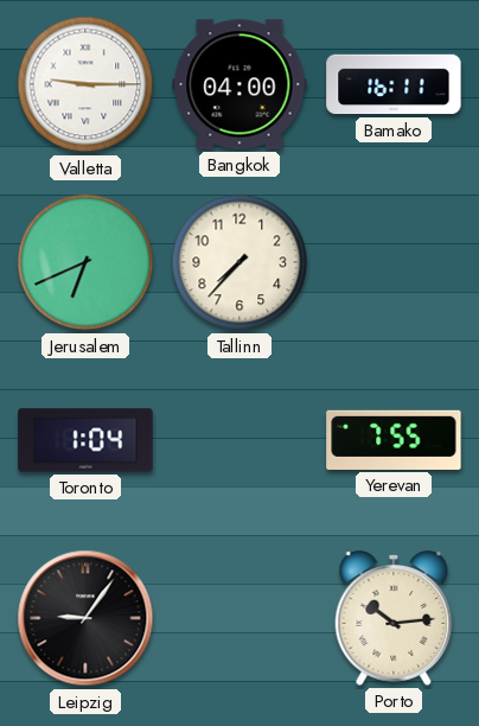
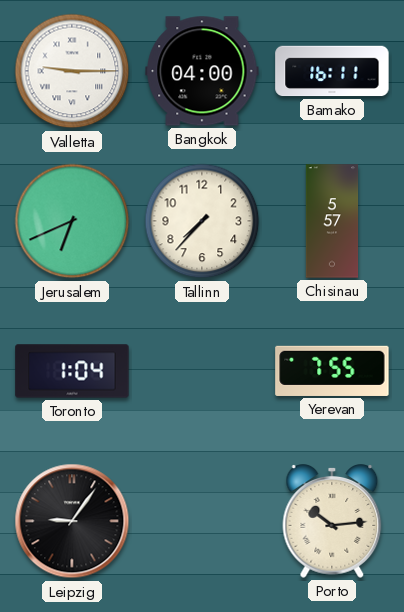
Chisinau: none -> 5:57 (332, 221)
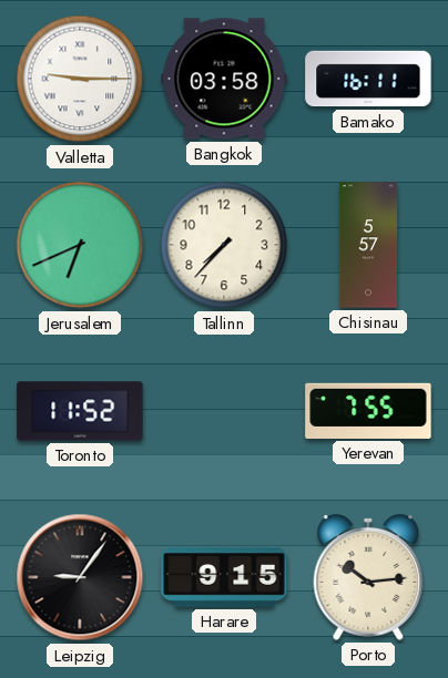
Bangkok: 04:00 -> 03:58 (224, 79)
Toronto: 1:04 -> 11:52 (80, 411)
Harare: none -> 9:15 (224, 577)
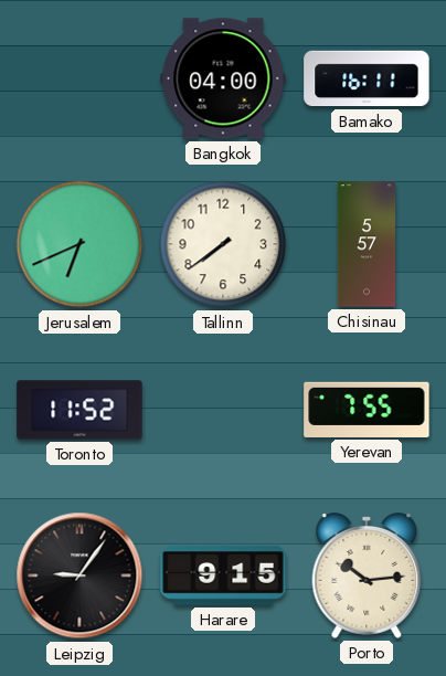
Valletta: 9:15 -> none (80, 79)
Bangkok: 03:58 -> 04:00 (223, 78)
Tallinn: 7:37 -> 7:39 (223, 244)
